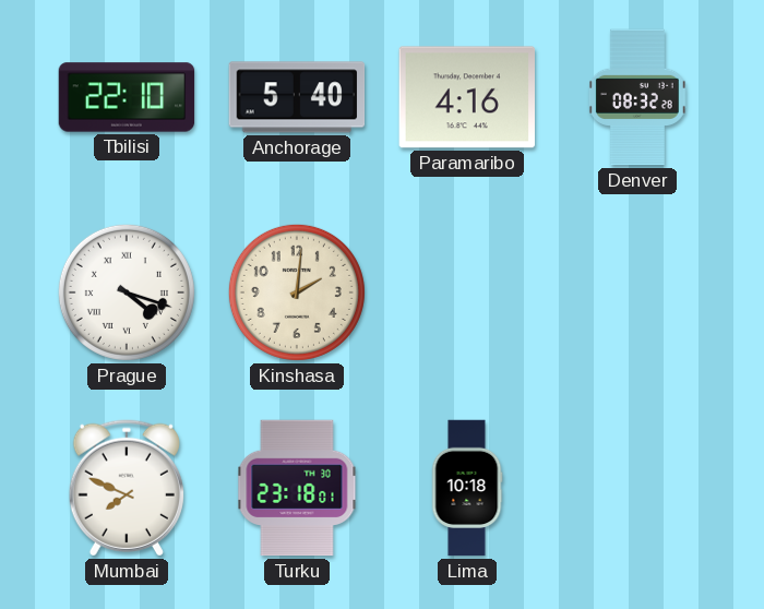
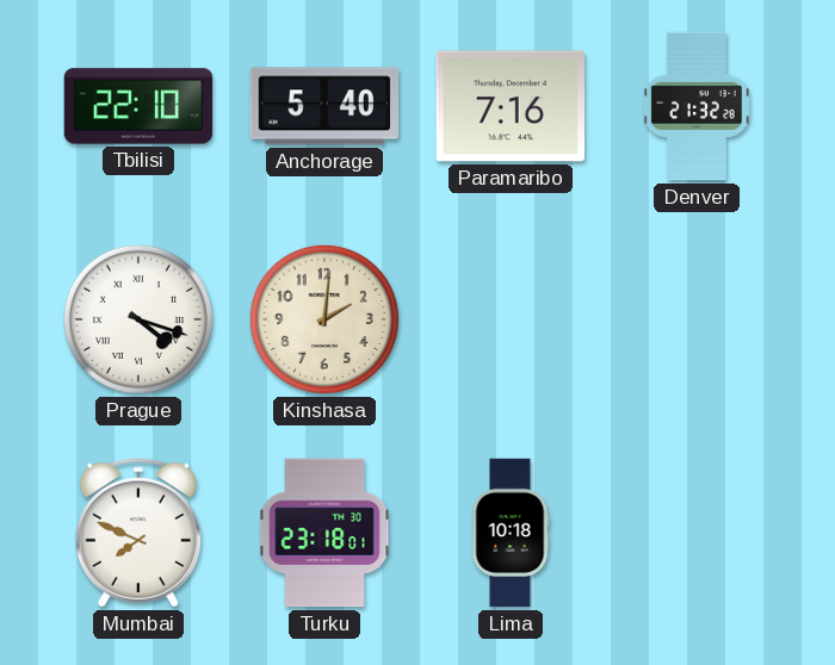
Paramaribo: 4:16 -> 7:16 (509, 106)
Denver: 08:32 -> 21:32 (698, 106)
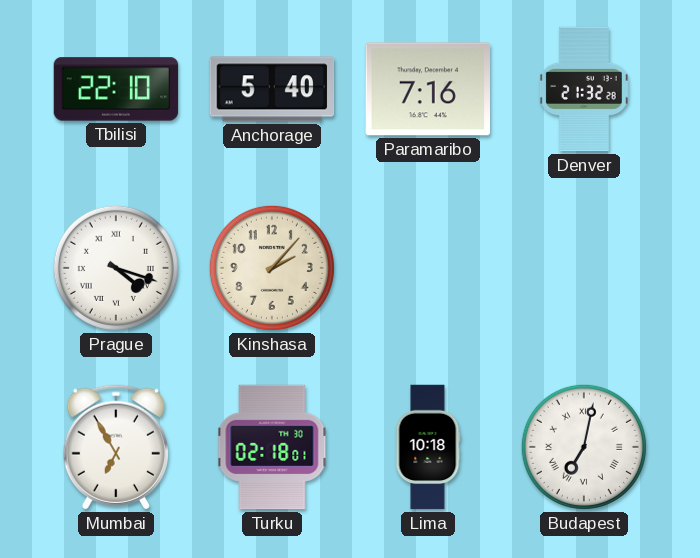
Kinshasa: 2:01 -> 2:07 (272, 268)
Mumbai: 7:49 -> 6:55 (116, 447)
Turku: 23:18 -> 02:18 (272, 447)
Budapest: none -> 7:02 (584, 447)
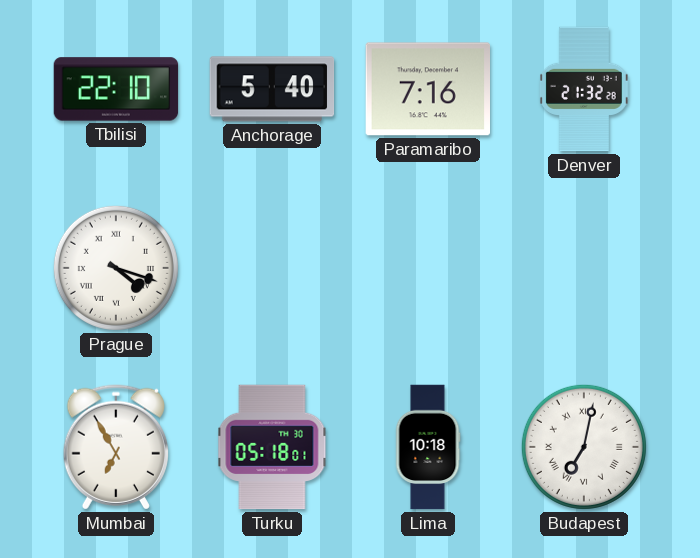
Kinshasa: 2:07 -> none (272, 268)
Turku: 02:18 -> 05:18 (272, 447)
